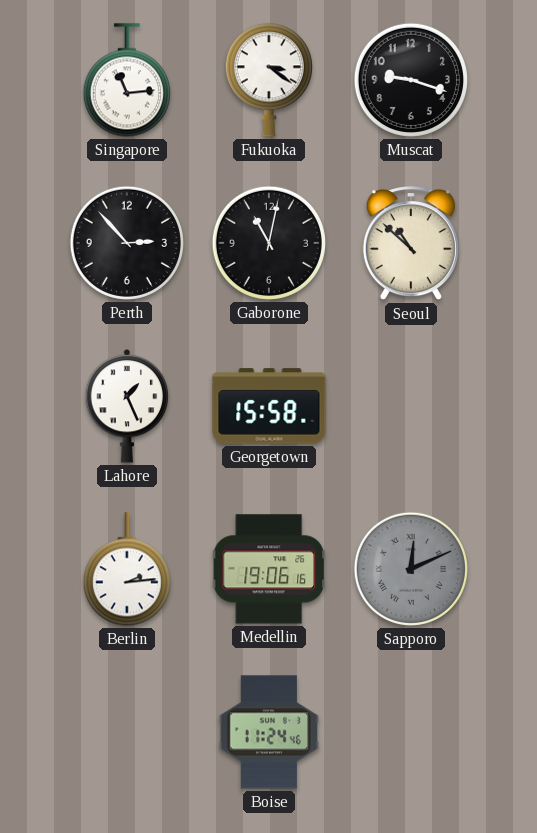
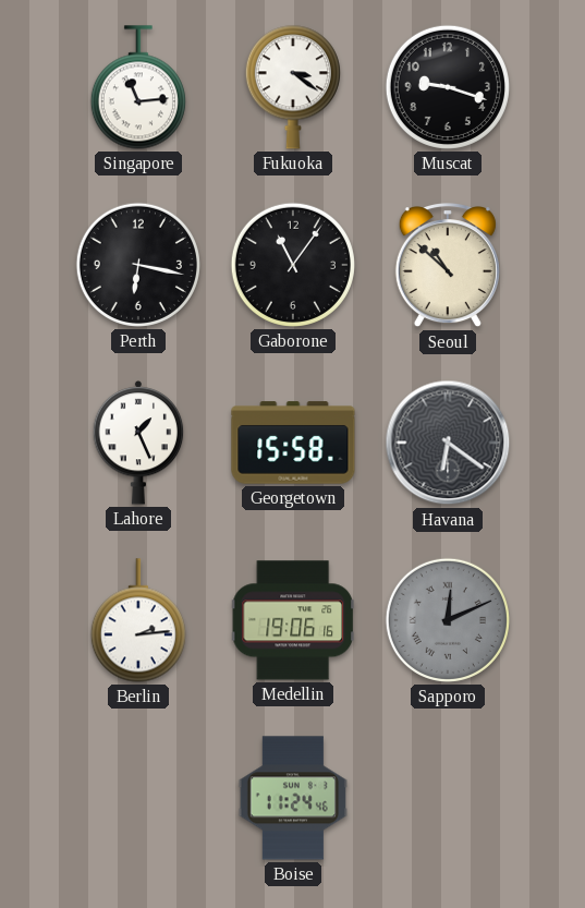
Perth: 2:53 -> 6:17 (138, 265)
Gaborone: 11:02 -> 11:06 (293, 265)
Havana: none -> 6:21 (448, 443)
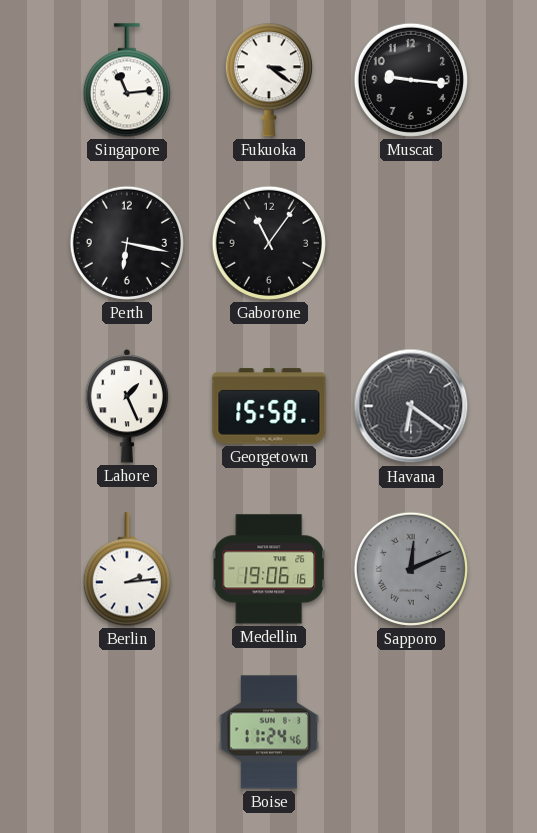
Muscat: 9:18 -> 9:16 (411, 80)
Seoul: 10:52 -> none (448, 266)
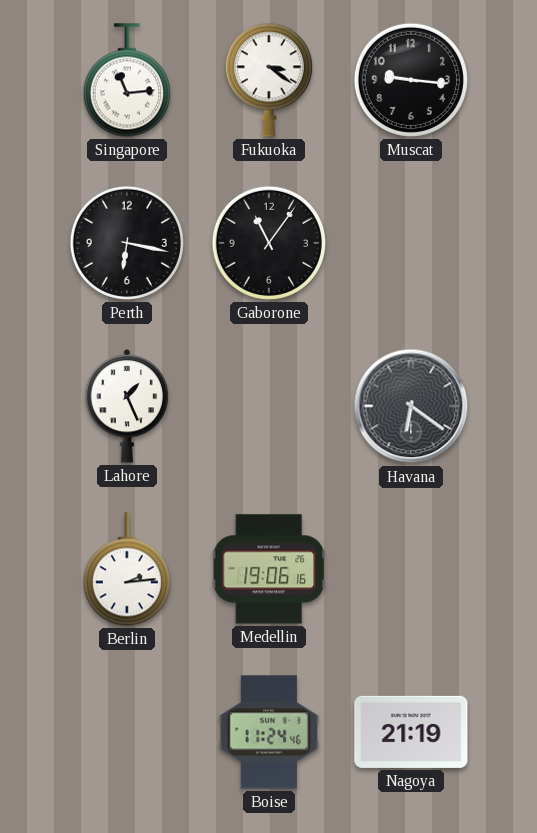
Georgetown: 15:58 -> none (269, 406)
Sapporo: 12:11 -> none (411, 569)
Nagoya: none -> 21:19 (411, 732)
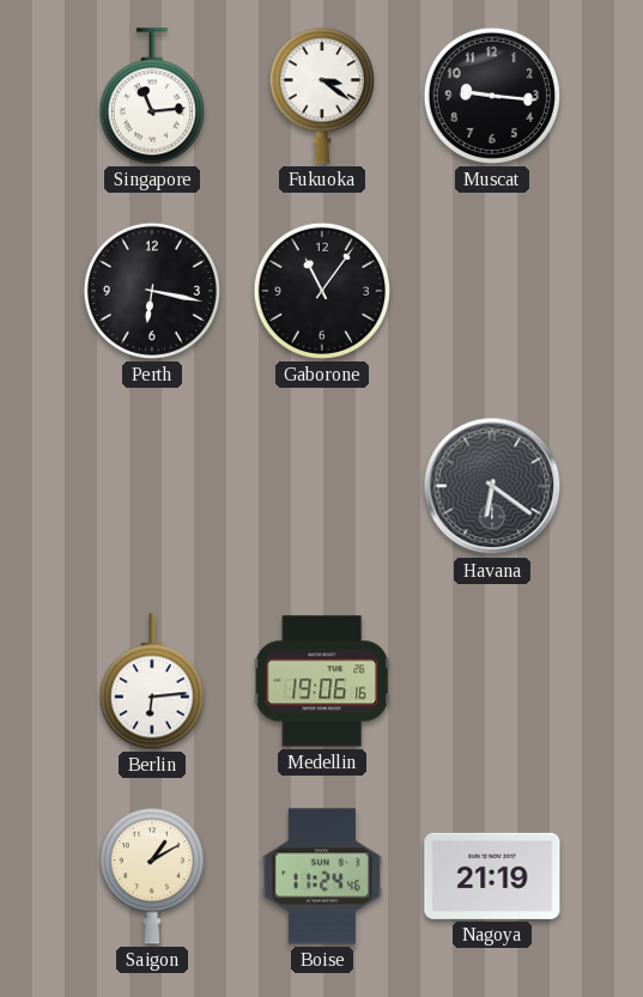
Lahore: 1:26 -> none (127, 406)
Berlin: 2:14 -> 6:14 (152, 681)
Saigon: none -> 1:10 (152, 876)
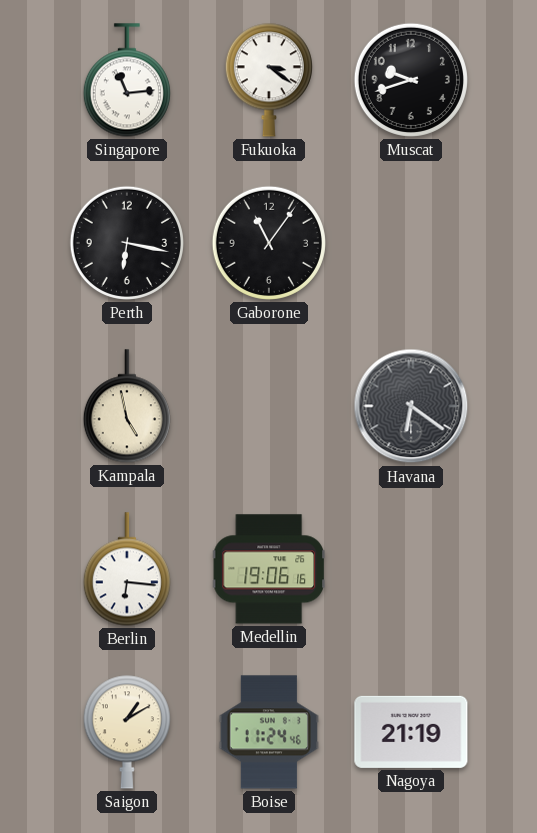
Muscat: 9:16 -> 9:42 (411, 80)
Kampala: none -> 4:58 (127, 406)
Berlin: 6:14 -> 6:16 (127, 569)
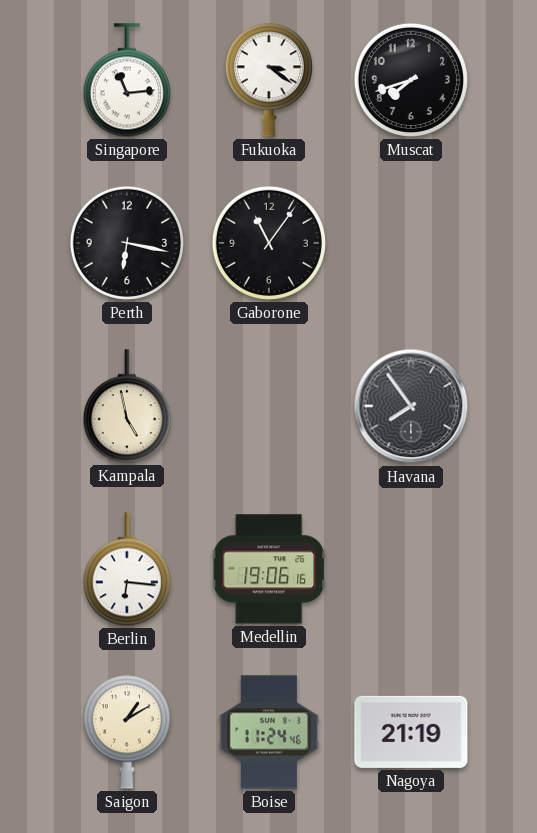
Muscat: 9:42 -> 7:42 (411, 80)
Havana: 6:21 -> 7:54 (411, 406)
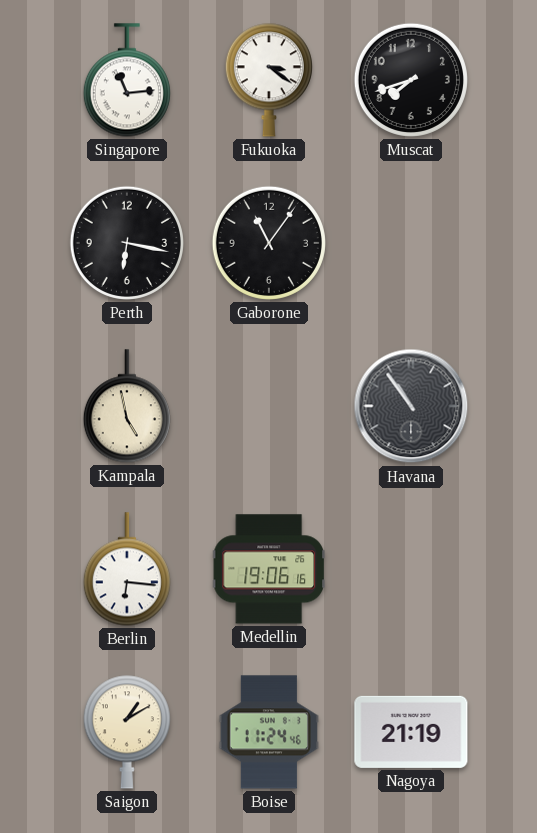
Havana: 7:54 -> 10:54 (411, 406)
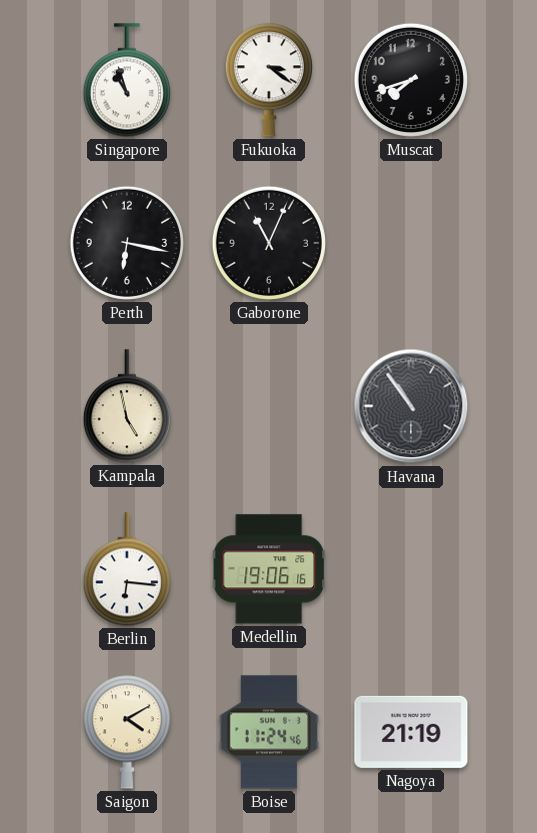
Singapore: 11:14 -> 10:57 (127, 80)
Gaborone: 11:06 -> 11:04 (269, 243)
Saigon: 1:10 -> 4:10 (127, 732)
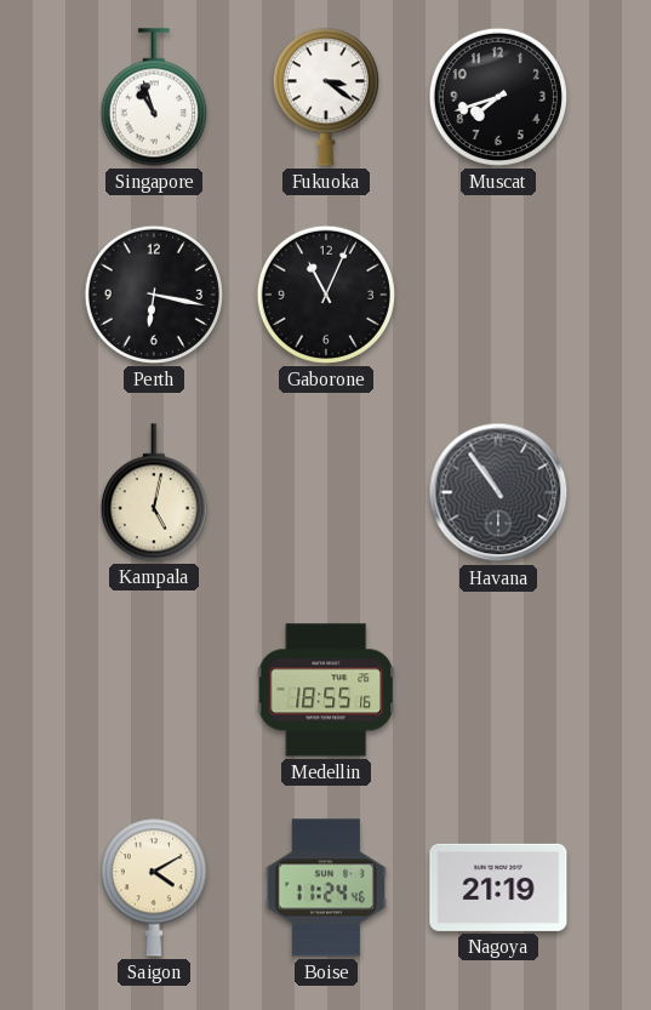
Kampala: 4:58 -> 5:02 (154, 492)
Berlin: 6:16 -> none (127, 569)
Medellin: 19:06 -> 18:55 (325, 690)
